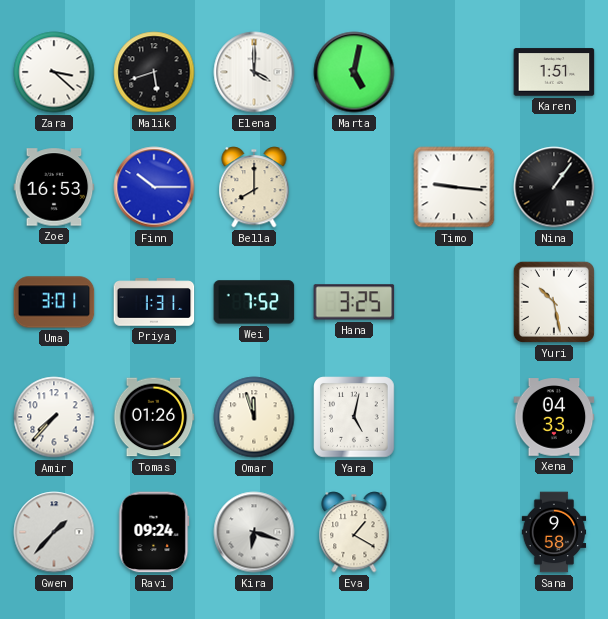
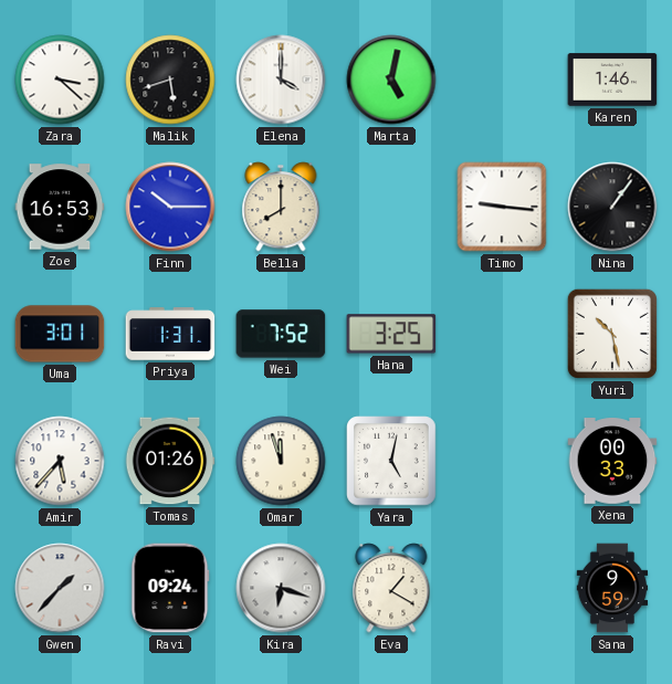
Karen: 1:51 -> 1:46 (612, 80)
Amir: 7:37 -> 5:37 (60, 461)
Xena: 04:33 -> 00:33 (612, 461)
Sana: 9:58 -> 9:59 (612, 588)
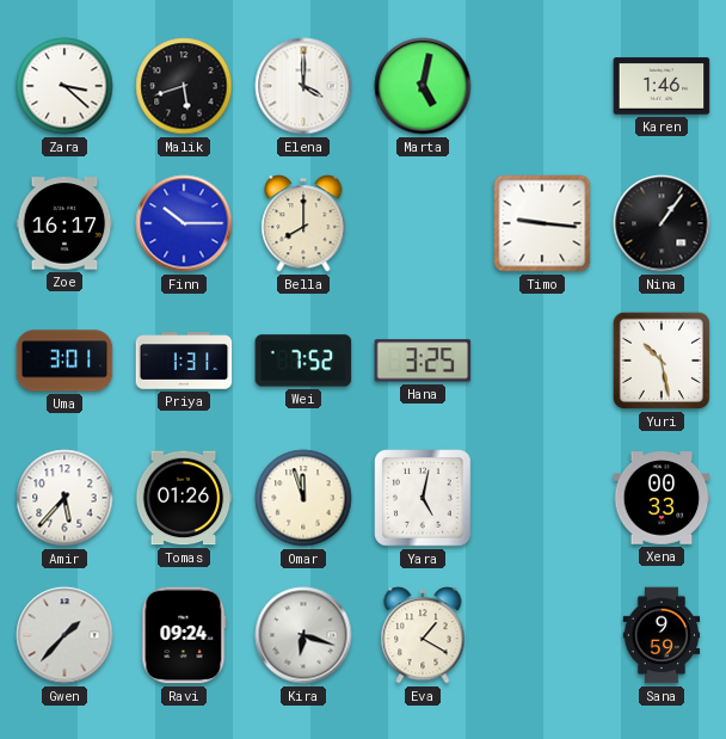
Zoe: 16:53 -> 16:17 (64, 223)
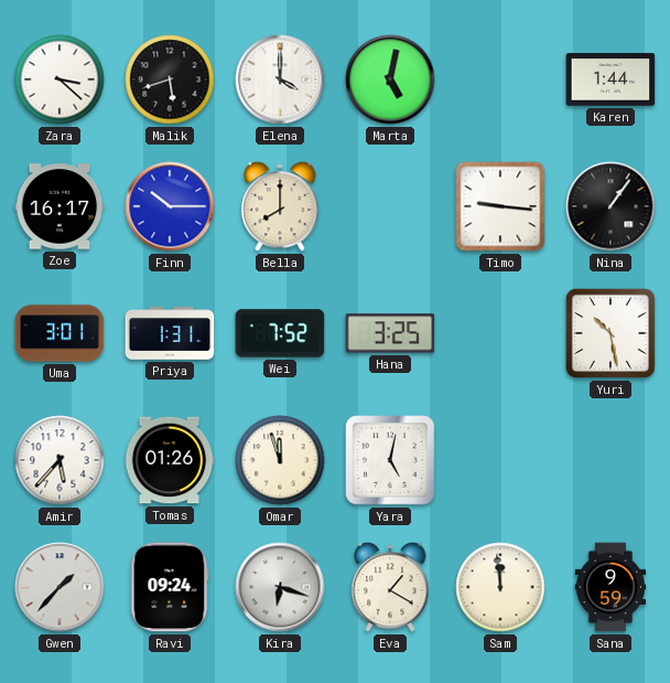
Karen: 1:46 -> 1:44 (610, 79)
Xena: 00:33 -> none (662, 498)
Sam: none -> 11:59 (500, 587)
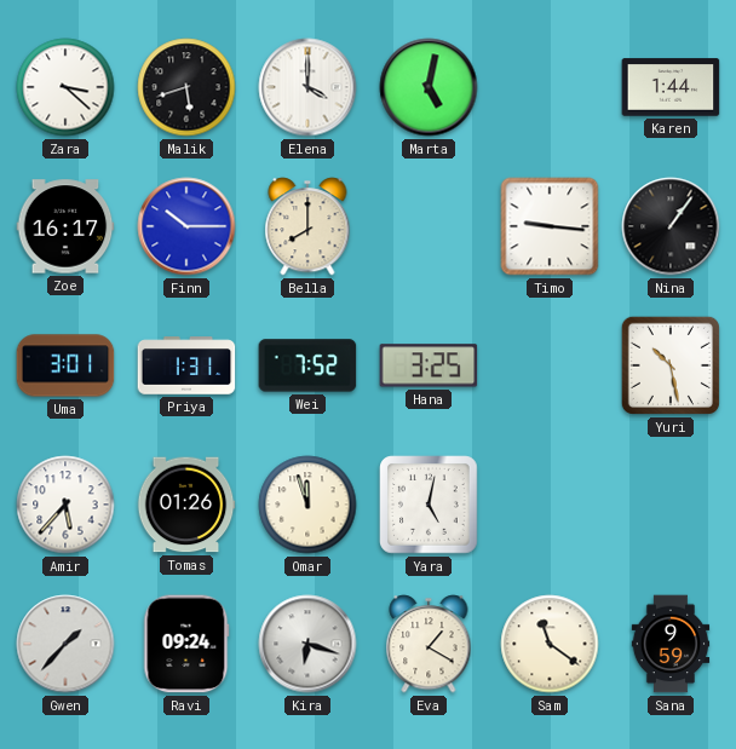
Sam: 11:59 -> 11:21 (550, 644)
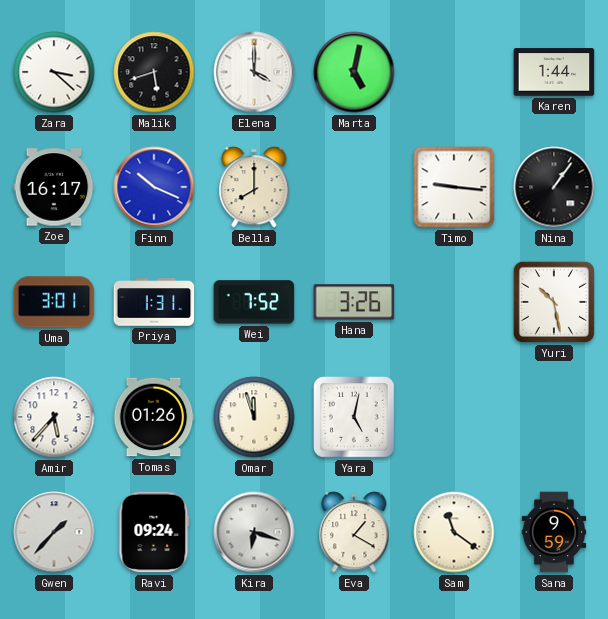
Finn: 10:15 -> 10:19 (154, 187)
Hana: 3:25 -> 3:26 (354, 302)
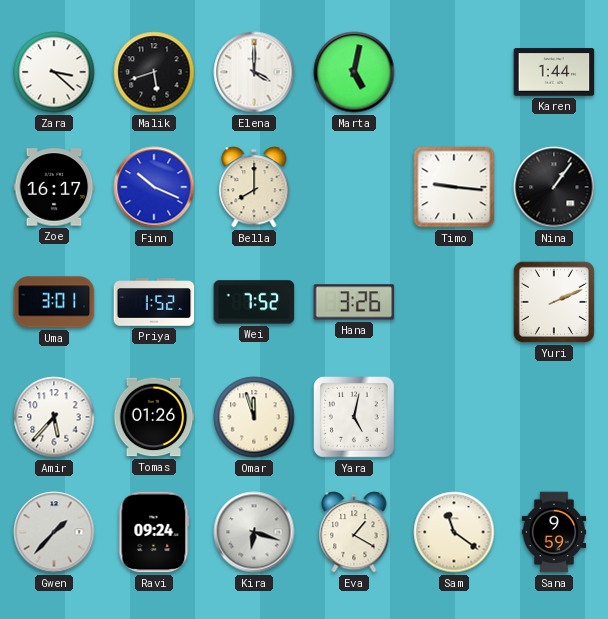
Priya: 1:31 -> 1:52 (154, 302)
Yuri: 10:28 -> 2:11 (554, 302)
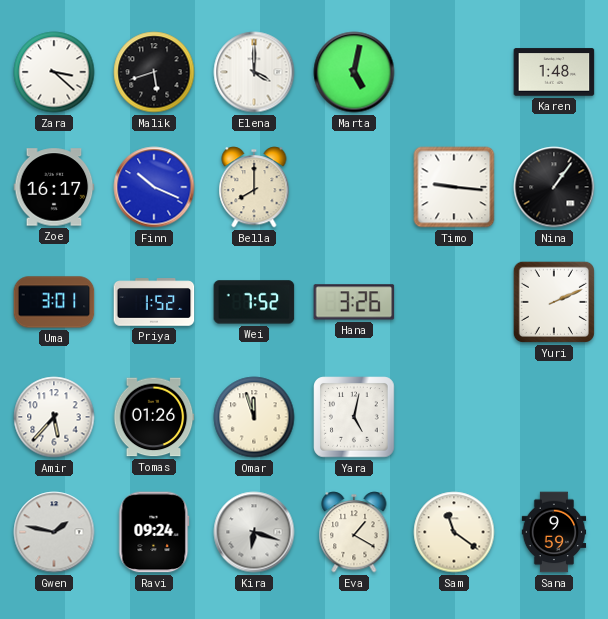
Karen: 1:44 -> 1:48 (554, 72)
Gwen: 1:37 -> 1:47 (54, 532)
